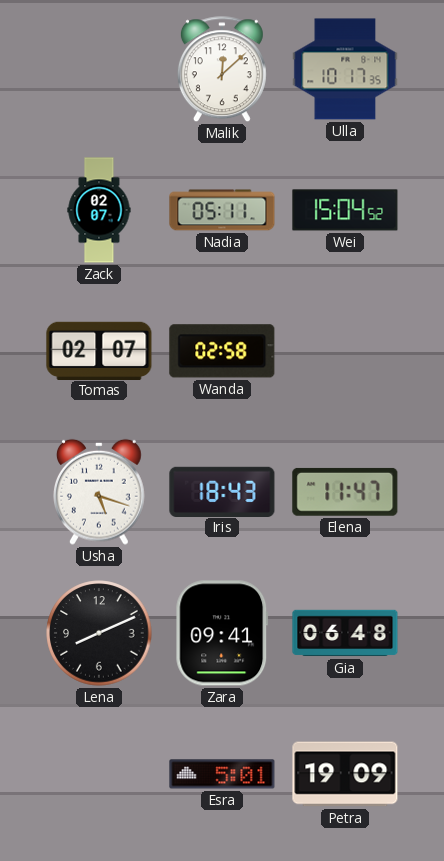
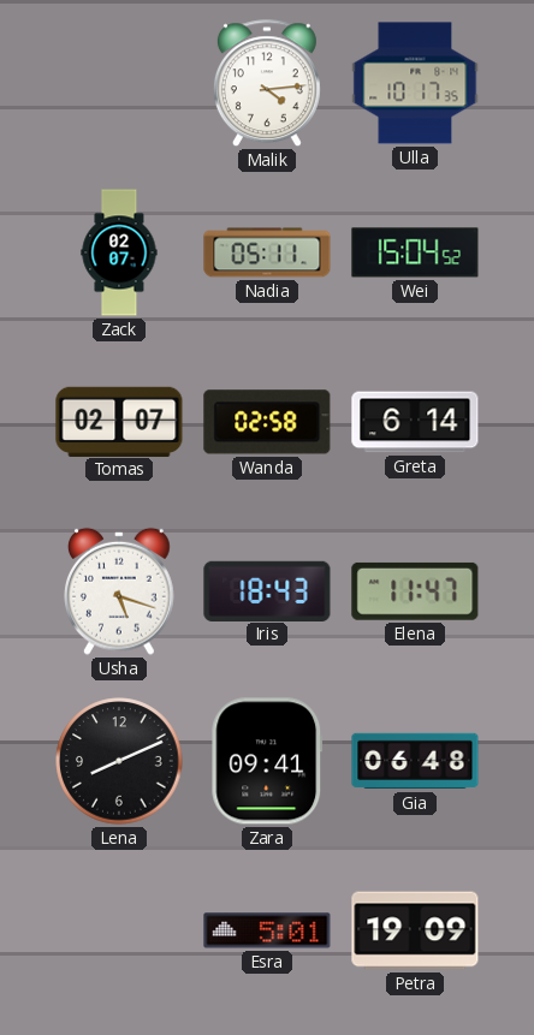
Malik: 12:08 -> 4:14 (267, 84)
Greta: none -> 6:14 (415, 422)
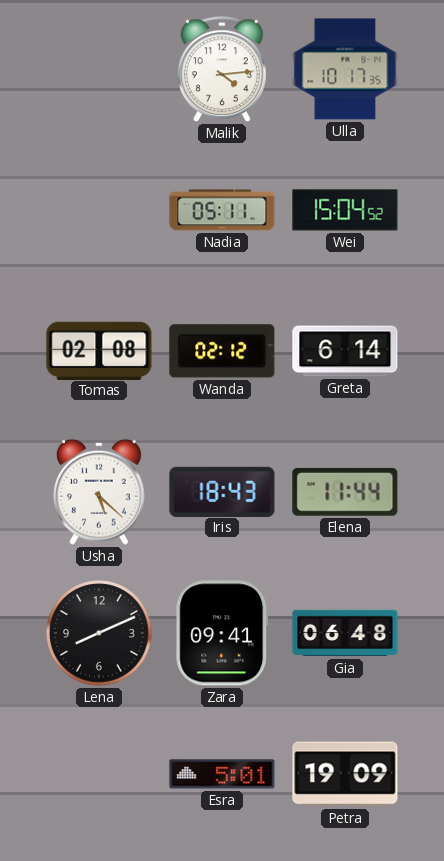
Zack: 02:07 -> none (119, 252)
Tomas: 02:07 -> 02:08 (99, 350)
Wanda: 02:58 -> 02:12 (222, 351)
Usha: 5:18 -> 5:22 (100, 492)
Elena: 11:47 -> 11:44 (345, 492)
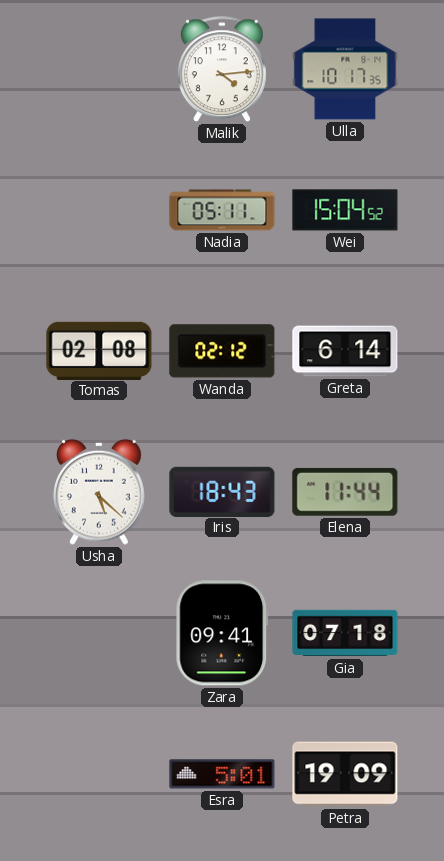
Lena: 8:11 -> none (99, 633)
Gia: 06:48 -> 07:18 (345, 633)
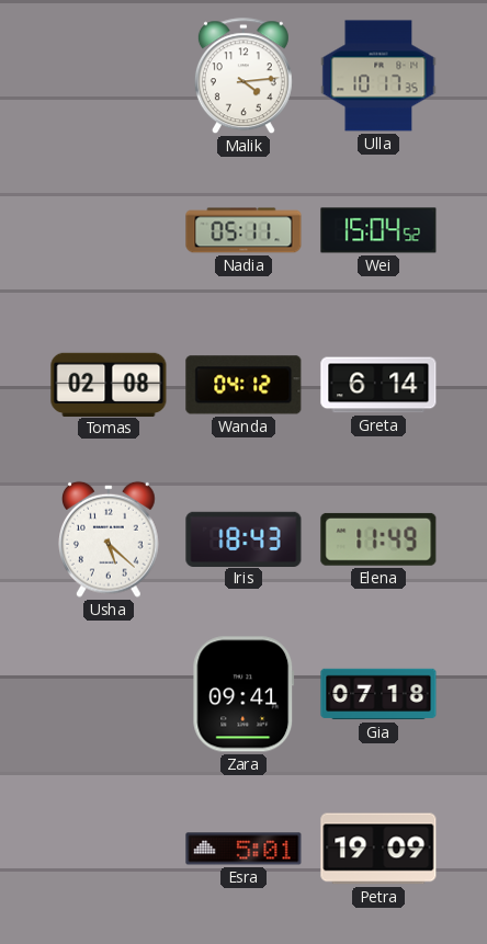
Wanda: 02:12 -> 04:12 (243, 385)
Elena: 11:44 -> 11:49 (378, 539)
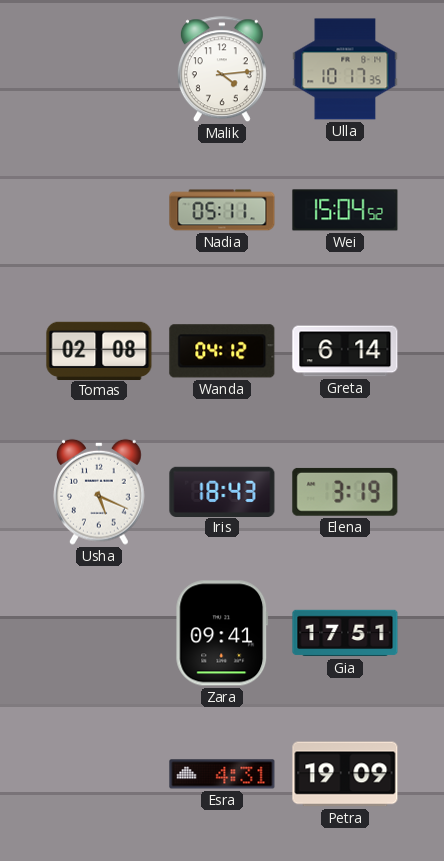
Usha: 5:22 -> 5:19 (100, 492)
Elena: 11:49 -> 3:19 (345, 492)
Gia: 07:18 -> 17:51 (345, 633)
Esra: 5:01 -> 4:31 (222, 774)
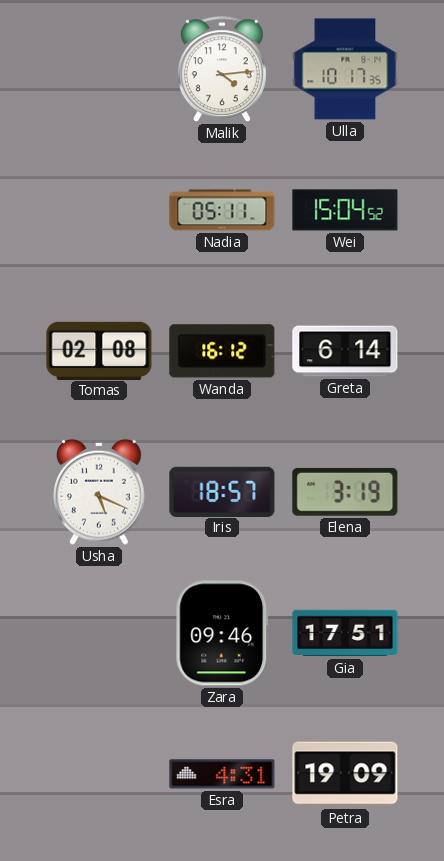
Wanda: 04:12 -> 16:12 (222, 351)
Iris: 18:43 -> 18:57 (222, 491)
Zara: 09:41 -> 09:46 (222, 633)
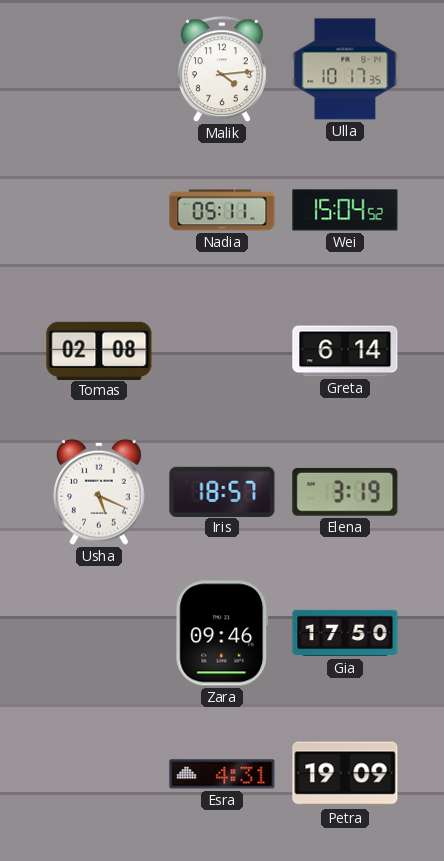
Wanda: 16:12 -> none (222, 351)
Gia: 17:51 -> 17:50 (345, 633)
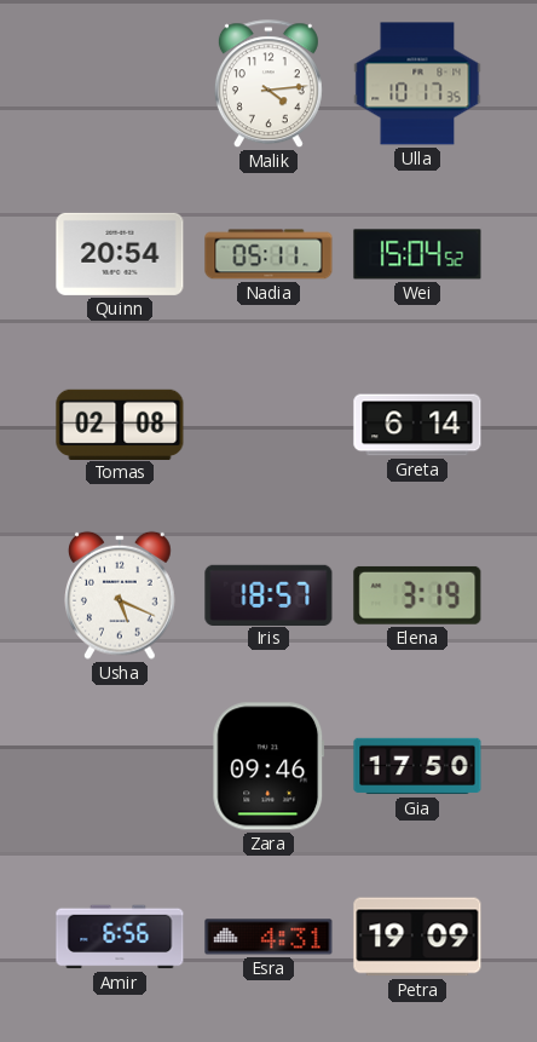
Quinn: none -> 20:54 (120, 254)
Amir: none -> 6:56 (120, 937)
